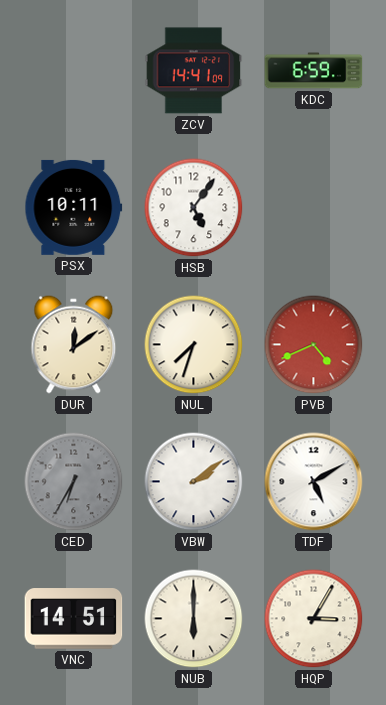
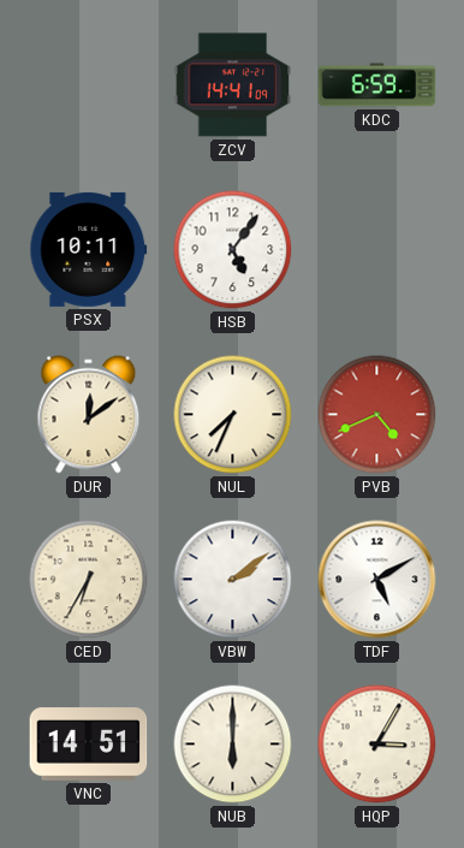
NUL: 7:33 -> 7:34 (233, 415)
CED dial: grey -> cream (89, 580)
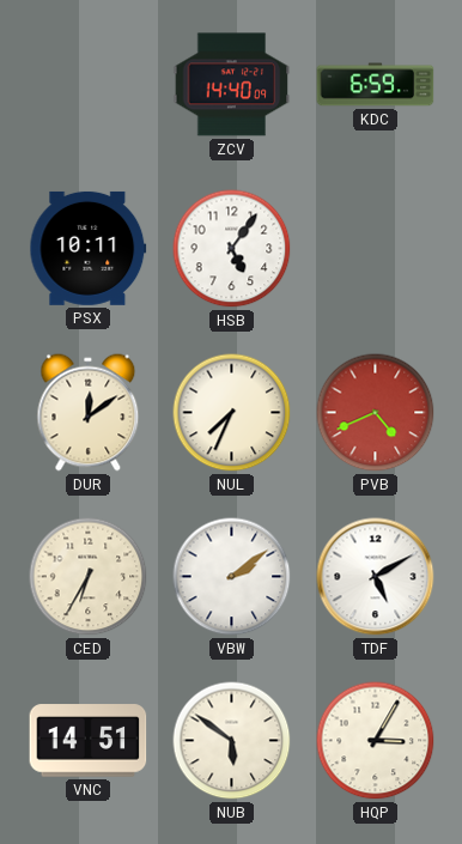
ZCV: 14:41 -> 14:40 (232, 85)
NUB: 6:00 -> 5:51 (232, 741)
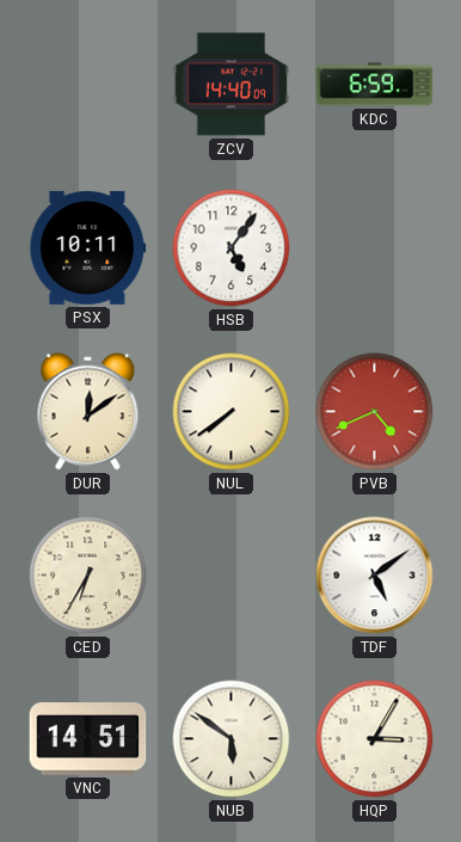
NUL: 7:34 -> 7:39 (232, 412)
VBW: 2:09 -> none (232, 577)
TDF: 5:10 -> 5:09 (375, 576)
